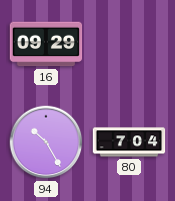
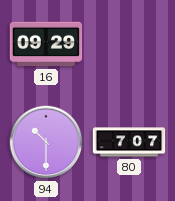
94: 10:25 -> 10:30 (46, 142)
80: 7:04 -> 7:07 (129, 142)
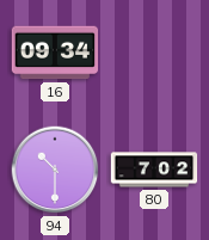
16: 09:29 -> 09:34 (55, 53)
80: 7:07 -> 7:02 (154, 170)
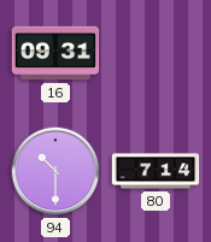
16: 09:34 -> 09:31 (55, 53)
80: 7:02 -> 7:14 (156, 171)
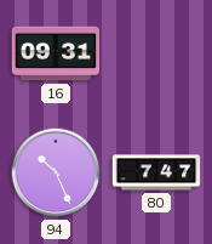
94: 10:30 -> 10:26 (56, 172)
80: 7:14 -> 7:47 (156, 172)
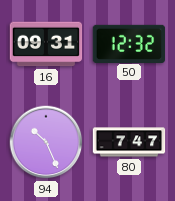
50: none -> 12:32 (129, 43)
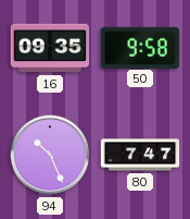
16: 09:31 -> 09:35 (50, 48)
50: 12:32 -> 9:58 (140, 47)
